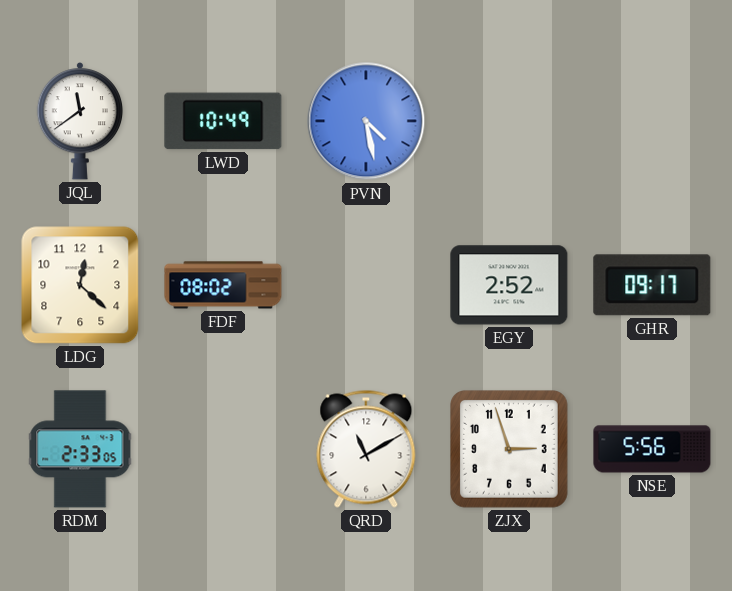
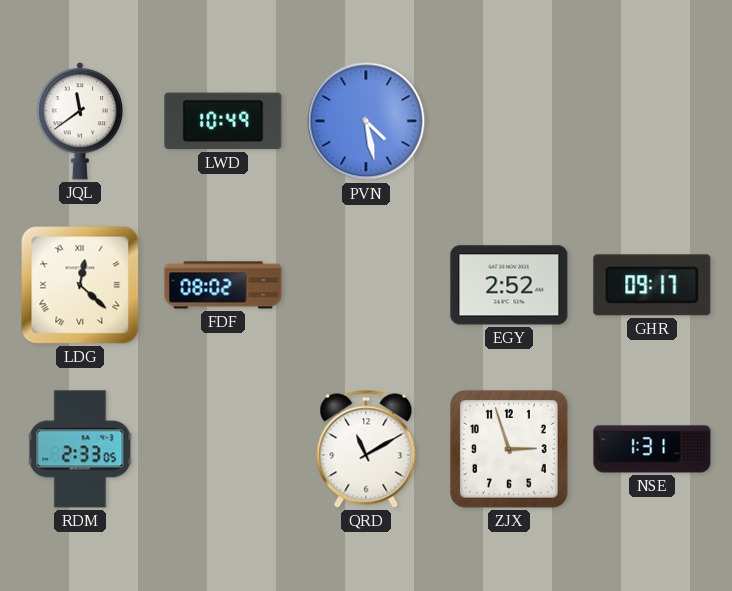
LDG numerals: Arabic -> Roman (80, 285)
NSE: 5:56 -> 1:31 (652, 449)
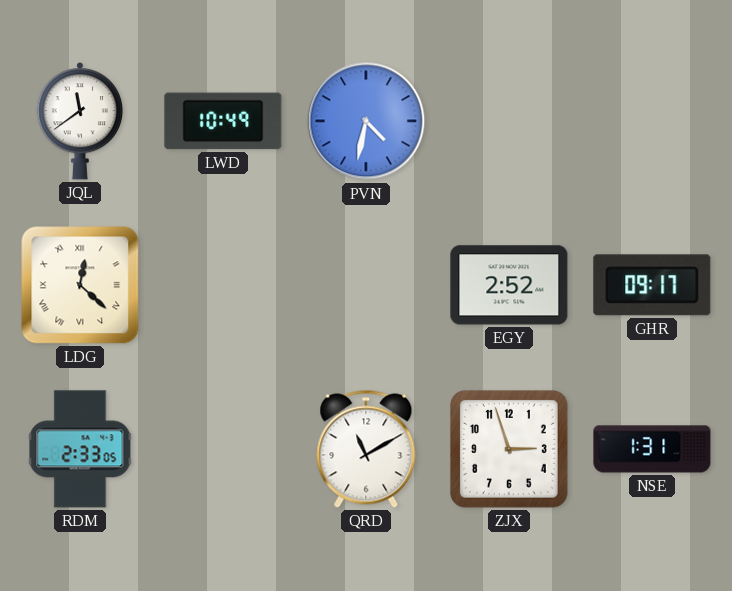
PVN: 4:28 -> 4:32 (366, 121)
FDF: 08:02 -> none (223, 285)
